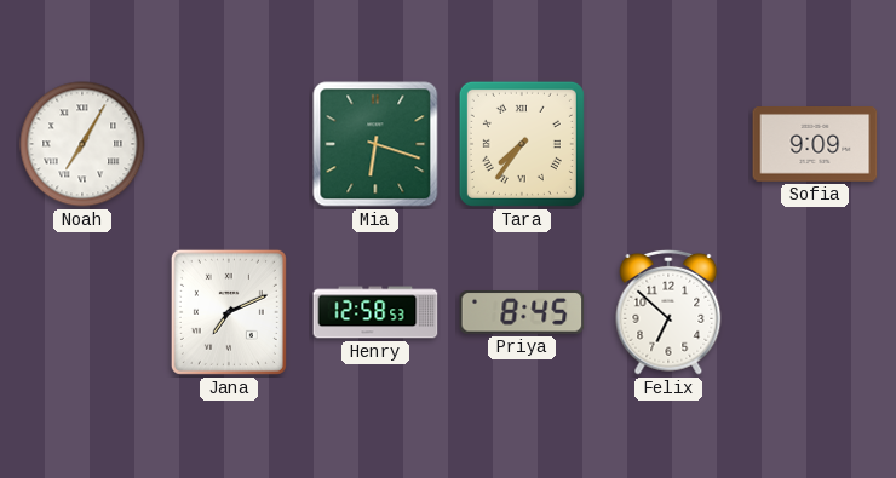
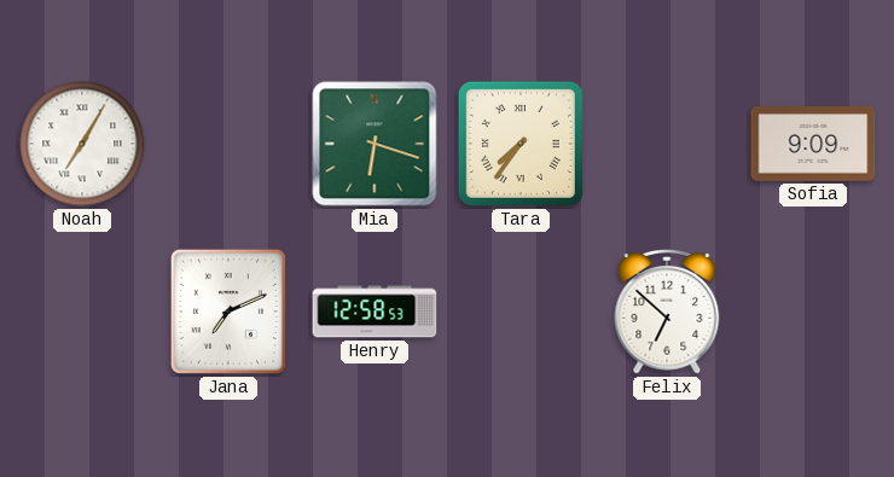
Priya: 8:45 -> none (522, 313)
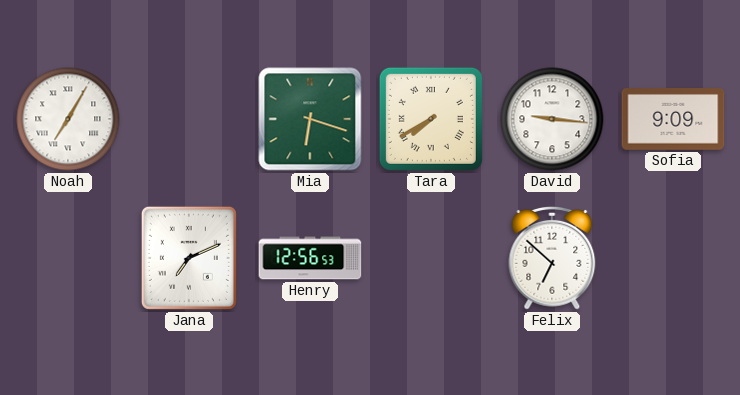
Tara: 7:36 -> 7:40 (431, 119)
David: none -> 9:16 (552, 119)
Henry: 12:58 -> 12:56 (310, 258)
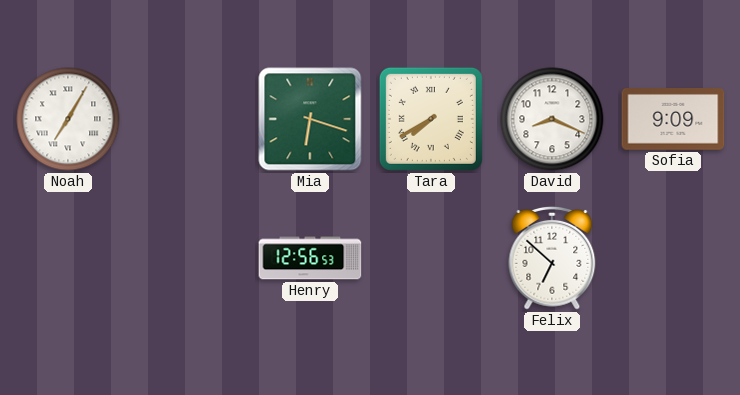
David: 9:16 -> 8:19 (552, 119)
Jana: 7:11 -> none (189, 258)
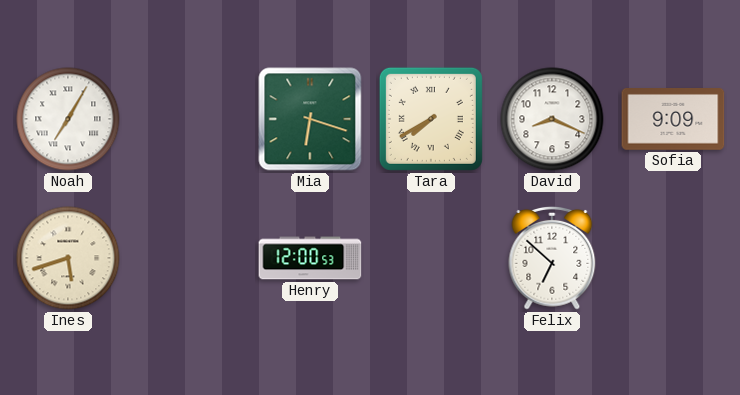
Ines: none -> 5:42 (68, 258)
Henry: 12:56 -> 12:00 (310, 258)
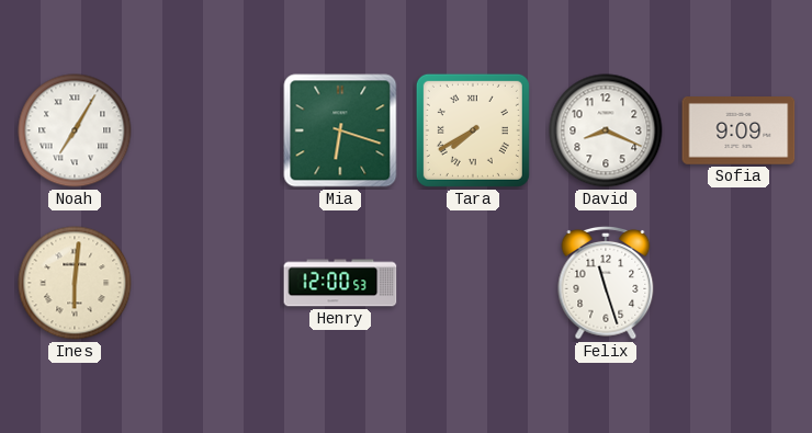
Ines: 5:42 -> 6:01 (75, 283)
Felix: 6:52 -> 11:27 (606, 283)
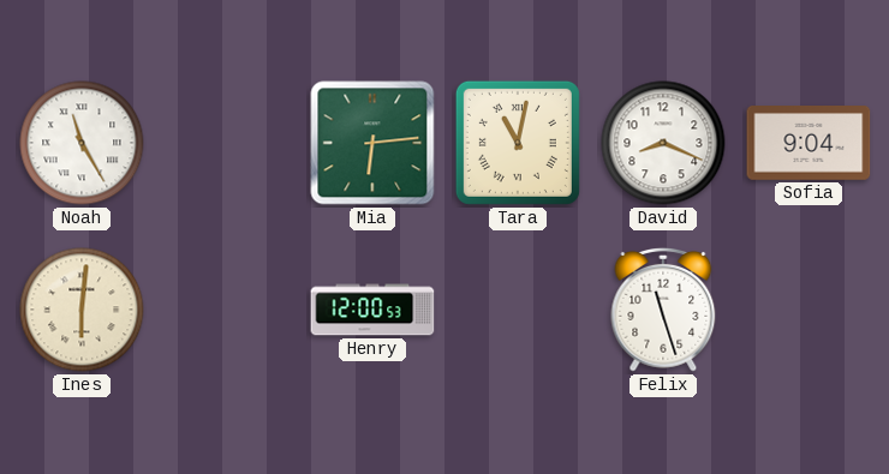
Noah: 7:05 -> 11:25 (82, 143)
Mia: 6:18 -> 6:14 (372, 143)
Tara: 7:40 -> 11:02 (518, 143)
Sofia: 9:09 -> 9:04 (809, 144)
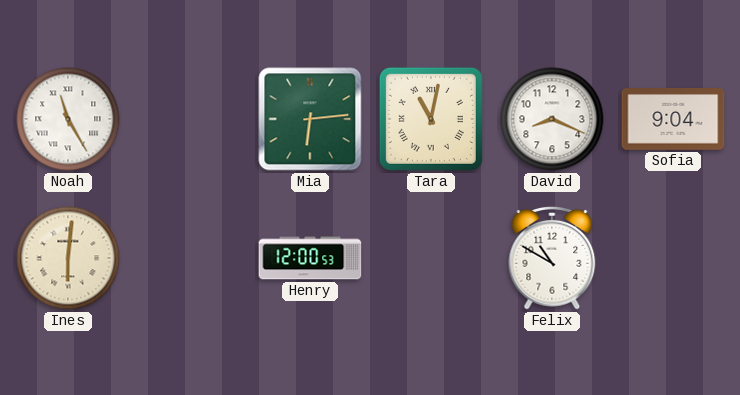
Felix: 11:27 -> 10:50 (552, 258)
